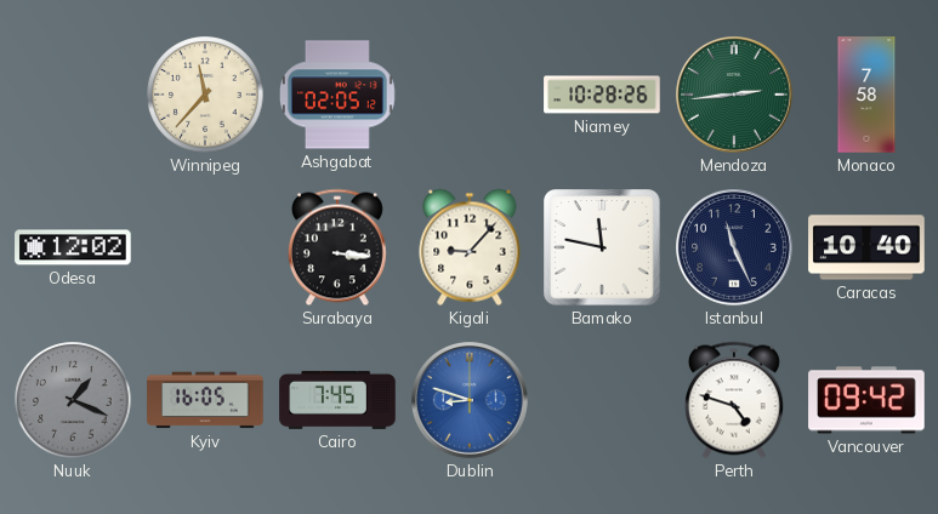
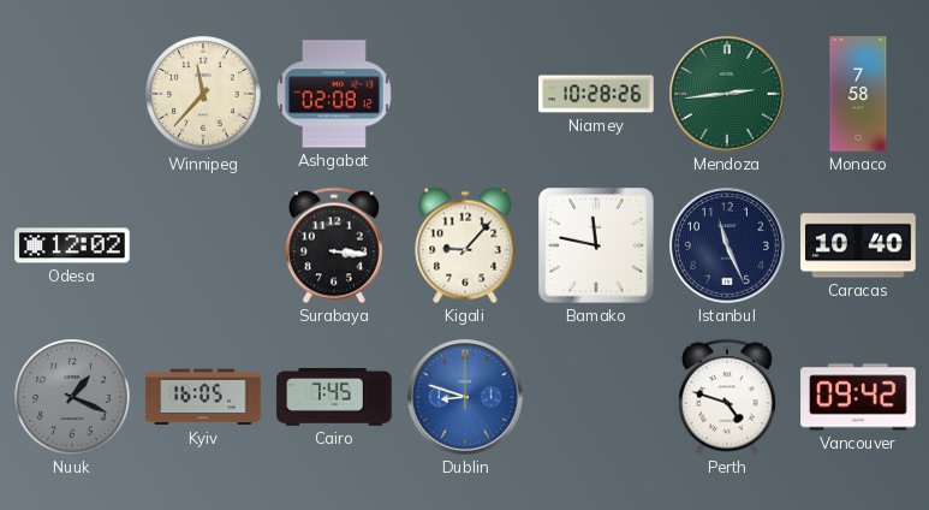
Ashgabat: 02:05 -> 02:08 (334, 94)
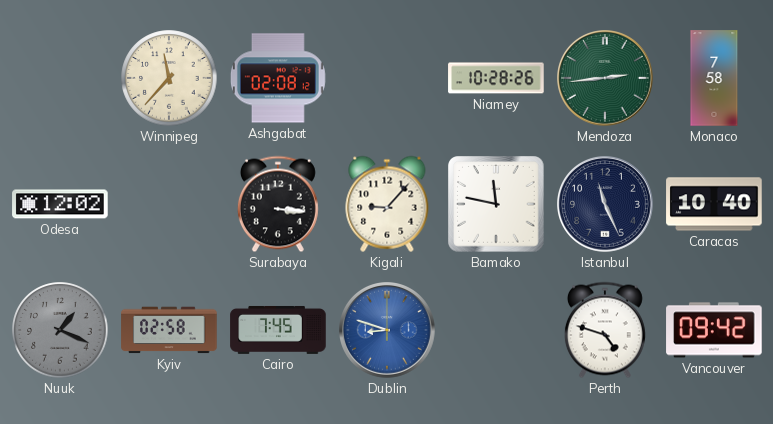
Kyiv: 16:05 -> 02:58 (169, 330)
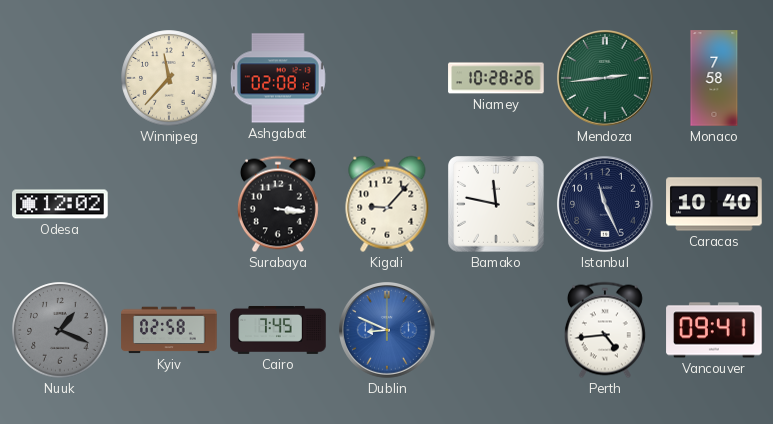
Dublin: 8:48 -> 8:49 (388, 331)
Perth: 4:48 -> 4:44 (605, 330)
Vancouver: 09:42 -> 09:41 (714, 330)
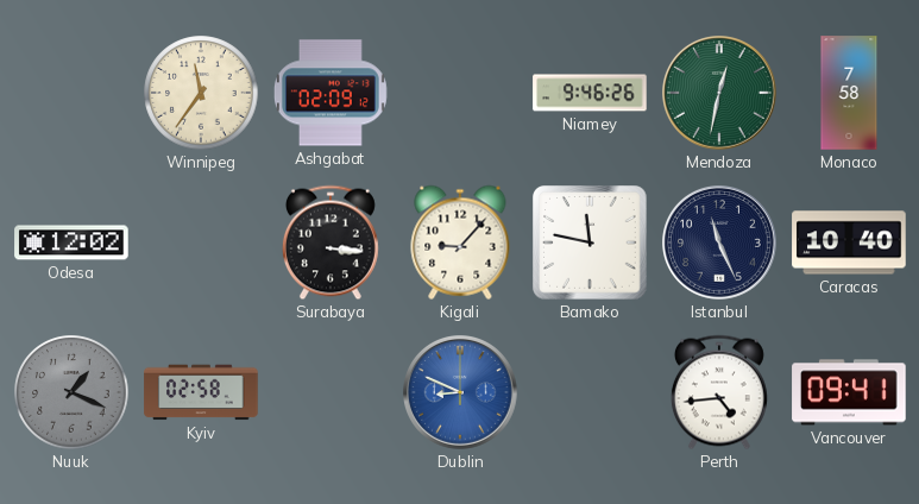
Winnipeg: 11:37 -> 11:36 (201, 93)
Ashgabat: 02:08 -> 02:09 (331, 93)
Niamey: 10:28 -> 9:46 (590, 93)
Mendoza: 2:44 -> 12:32 (720, 94)
Cairo: 7:45 -> none (278, 330)
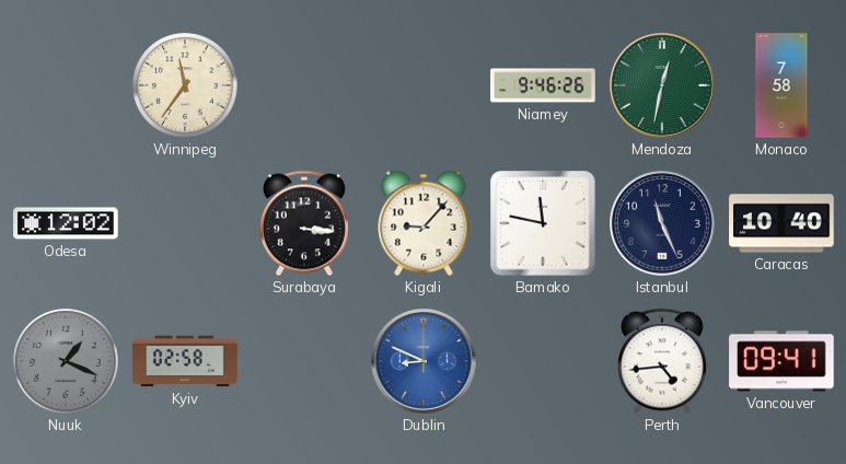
Ashgabat: 02:09 -> none (331, 93)
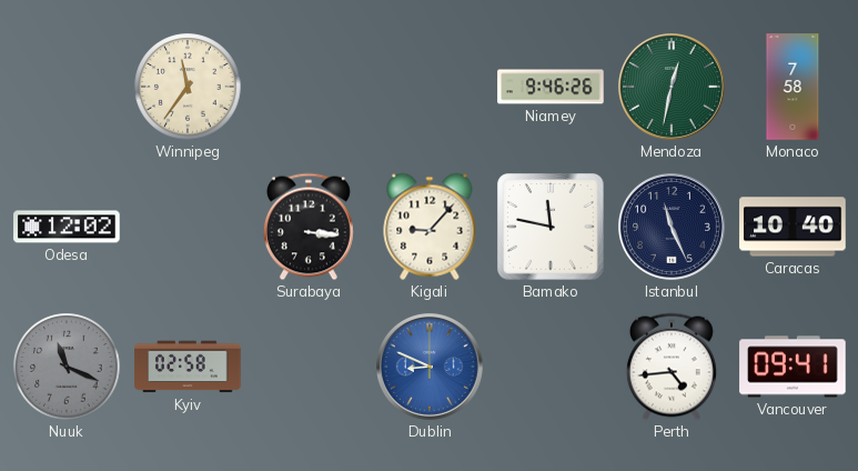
Nuuk: 1:19 -> 11:19 (67, 367)
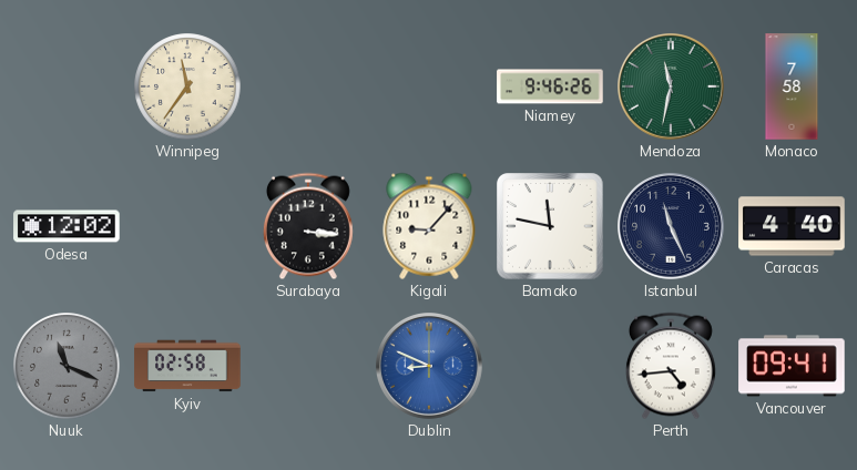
Mendoza: 12:32 -> 11:32 (672, 88)
Caracas: 10:40 -> 4:40 (792, 226)
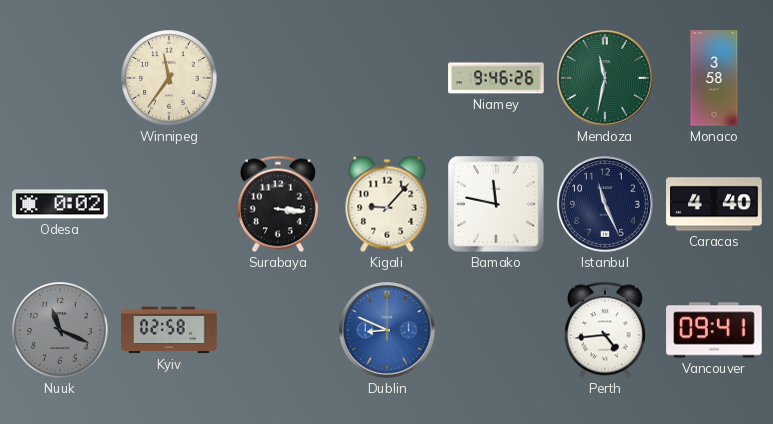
Monaco: 7:58 -> 3:58 (714, 78)
Odesa: 12:02 -> 0:02 (60, 204)
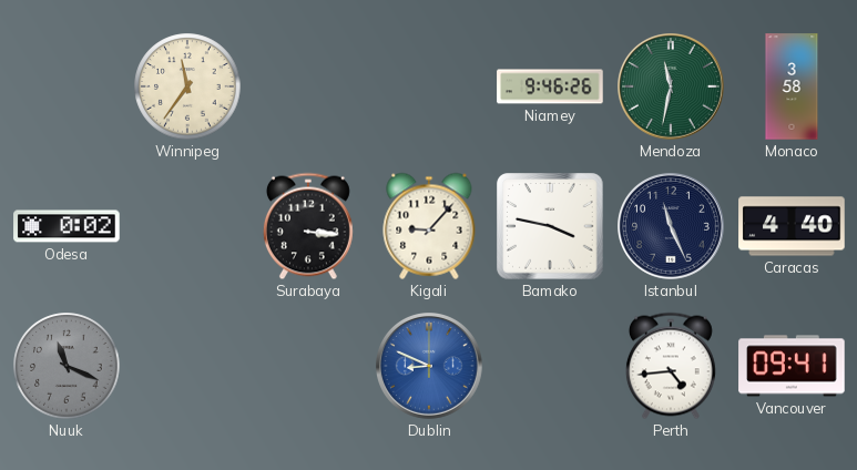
Bamako: 11:47 -> 3:47 (550, 226)
Kyiv: 02:58 -> none (169, 330)
